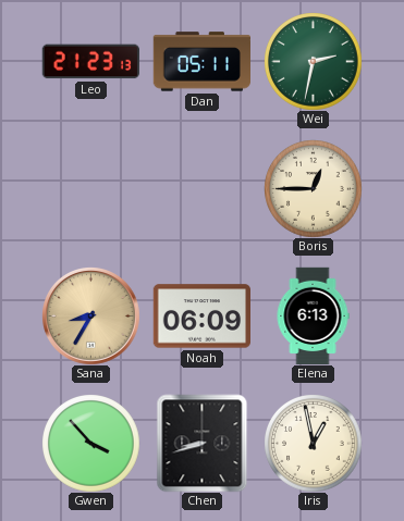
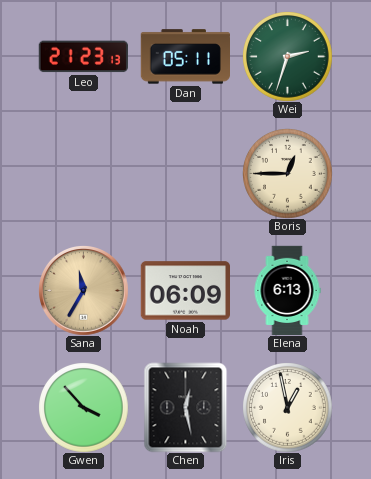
Wei: 2:32 -> 2:33 (287, 56)
Sana: 8:35 -> 11:35 (84, 291)
Chen: 8:42 -> 12:28 (186, 407)
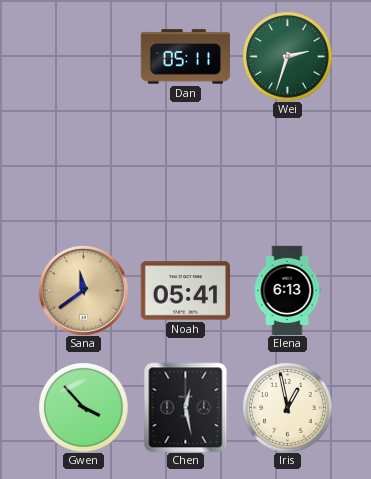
Leo: 21:23 -> none (83, 57)
Boris: 12:45 -> none (287, 173)
Sana: 11:35 -> 11:39 (84, 291)
Noah: 06:09 -> 05:41 (185, 291)
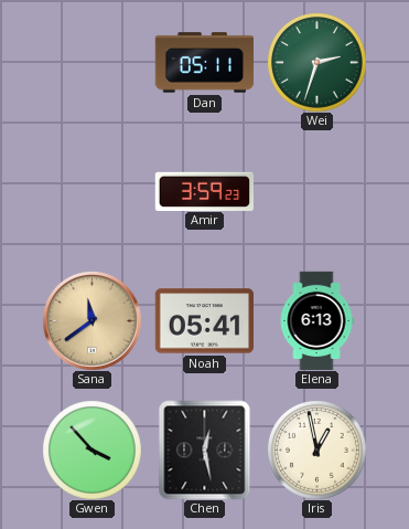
Amir: none -> 3:59 (204, 191)
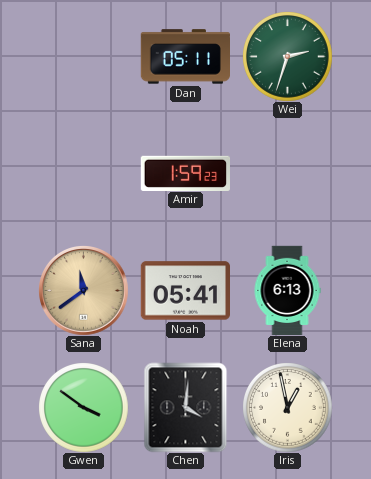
Amir: 3:59 -> 1:59 (185, 173)
Gwen: 3:53 -> 3:51 (83, 407)
Chen: 12:28 -> 4:01 (186, 407)
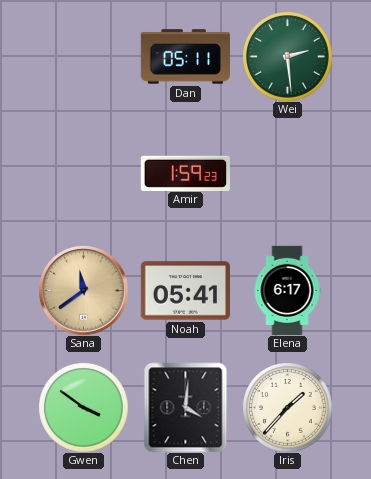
Wei: 2:33 -> 2:29 (287, 56)
Elena: 6:13 -> 6:17 (287, 290)
Iris: 12:58 -> 1:37 (287, 407)
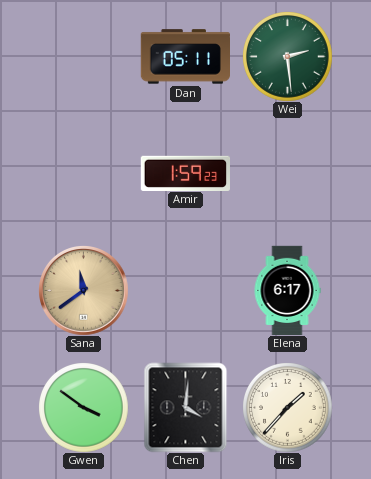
Noah: 05:41 -> none (185, 291)
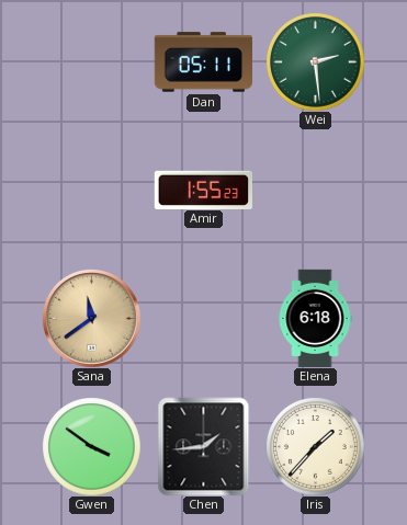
Amir: 1:59 -> 1:55 (203, 190)
Elena: 6:17 -> 6:18 (315, 318)
Chen: 4:01 -> 1:44 (204, 446)
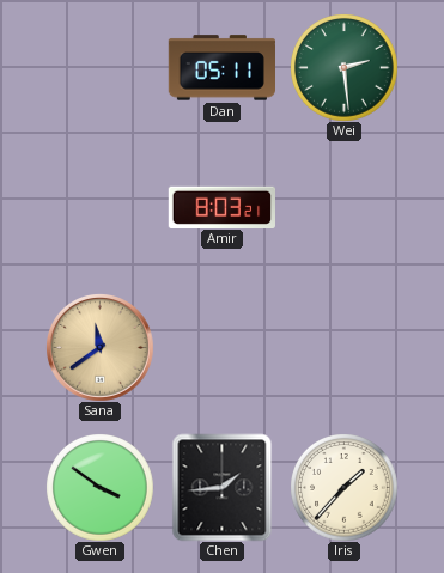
Amir: 1:55 -> 8:03 (221, 207)
Elena: 6:18 -> none (315, 318)
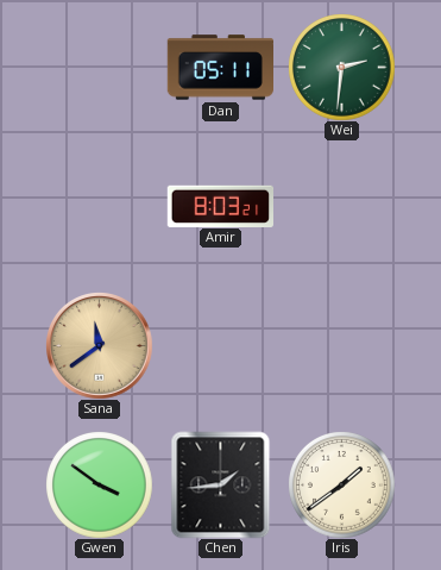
Wei: 2:29 -> 2:31 (341, 67)
Iris: 1:37 -> 1:39 (341, 484)
